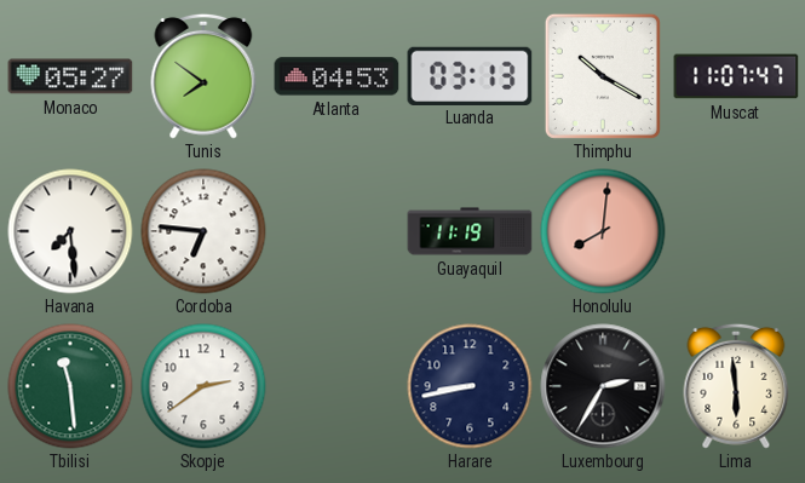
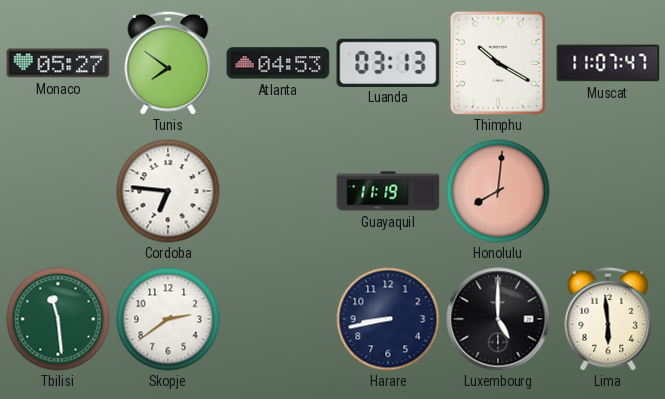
Havana: 7:29 -> none (70, 231)
Luxembourg: 2:35 -> 5:00 (498, 319)
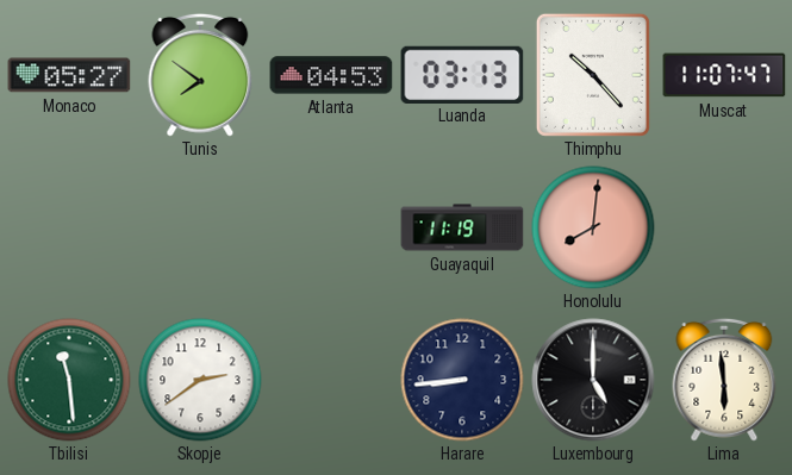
Thimphu: 10:20 -> 10:23 (593, 75)
Cordoba: 6:46 -> none (168, 191)
Harare: 8:43 -> 8:44 (462, 380)
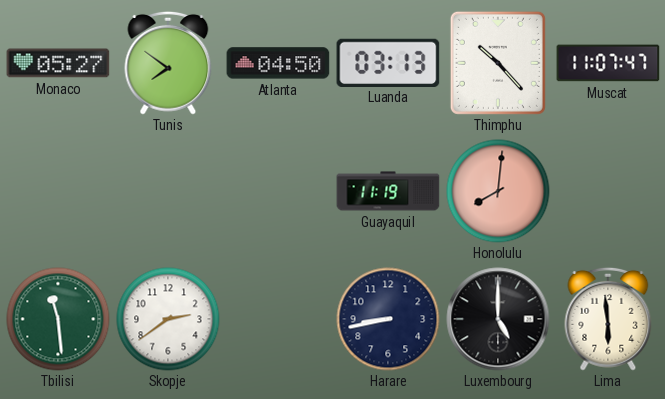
Atlanta: 04:53 -> 04:50 (278, 63)
Harare: 8:44 -> 8:43 (388, 319)
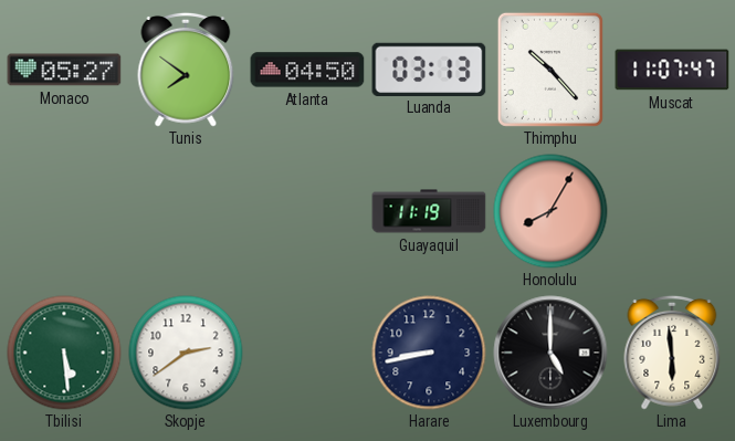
Honolulu: 8:01 -> 8:05 (550, 211)
Tbilisi: 11:29 -> 5:29 (64, 353)
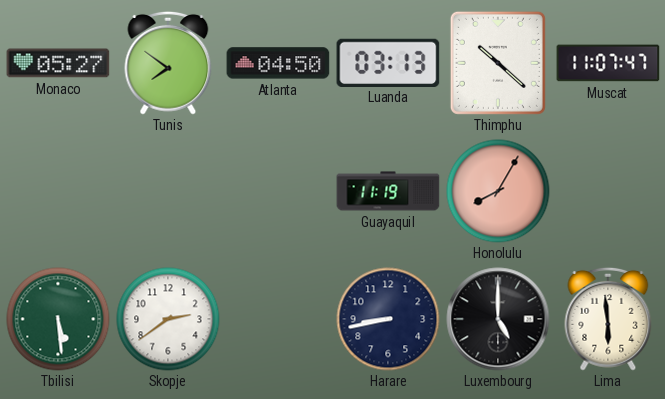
Thimphu: 10:23 -> 10:22 (498, 63)
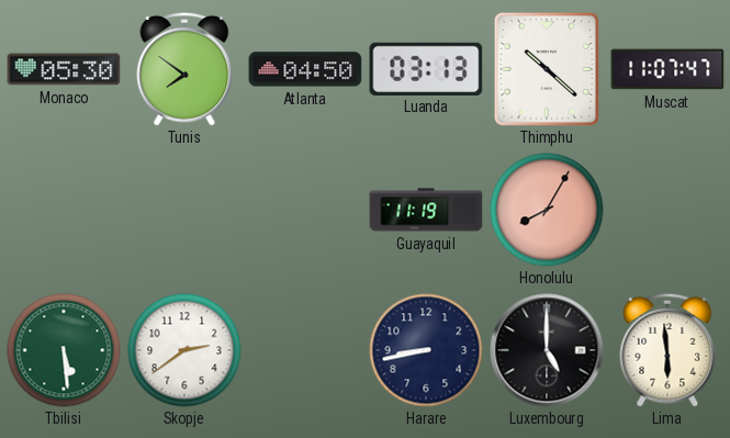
Monaco: 05:27 -> 05:30 (64, 69)
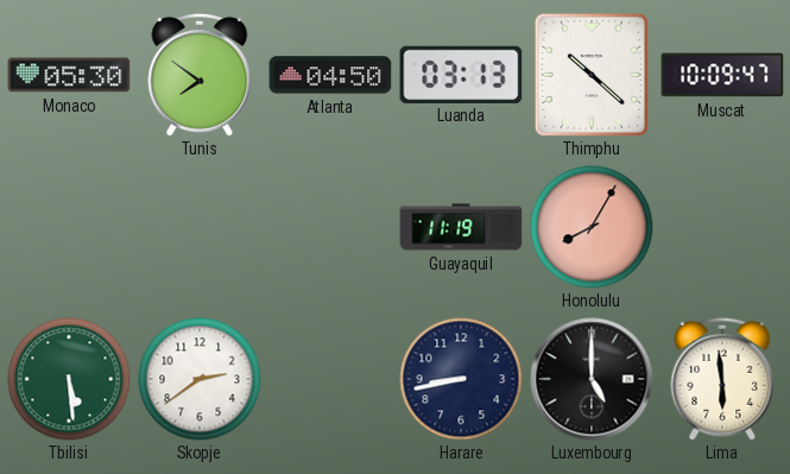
Muscat: 11:07 -> 10:09 (722, 75)
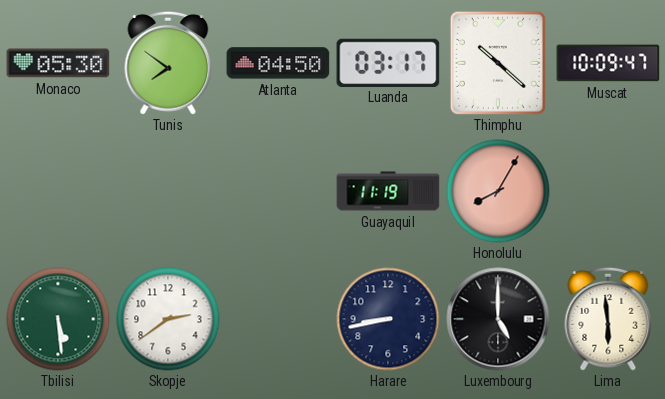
Luanda: 03:13 -> 03:17 (388, 62)
